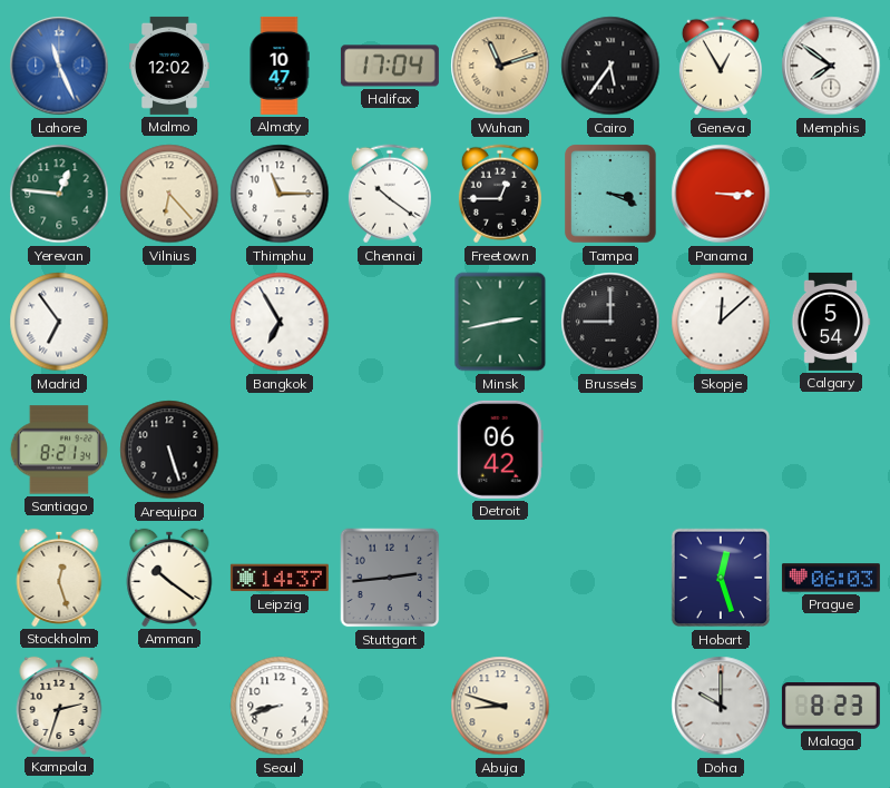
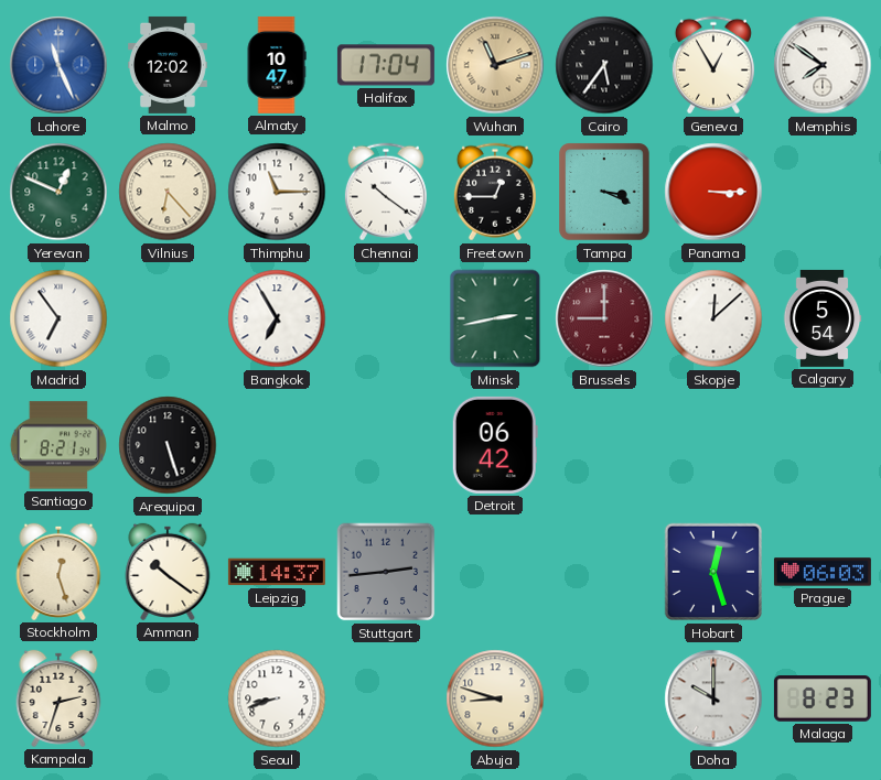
Yerevan: 12:46 -> 12:49 (58, 192)
Brussels dial: black -> burgundy (604, 318)
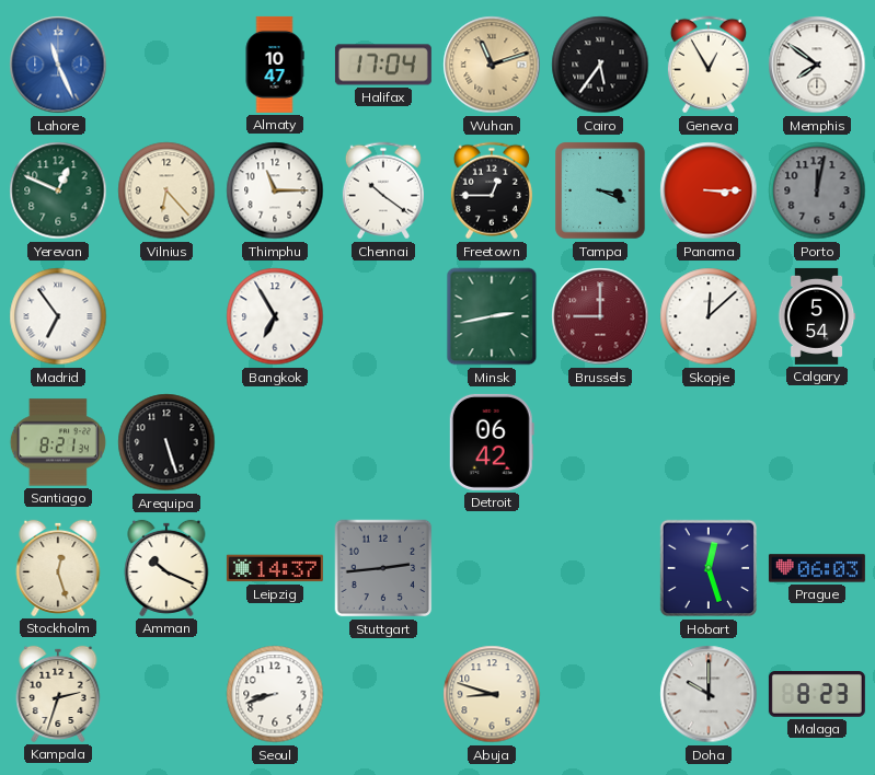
Malmo: 12:02 -> none (169, 65)
Porto: none -> 12:02 (817, 190)
Amman: 10:21 -> 10:19 (166, 568)
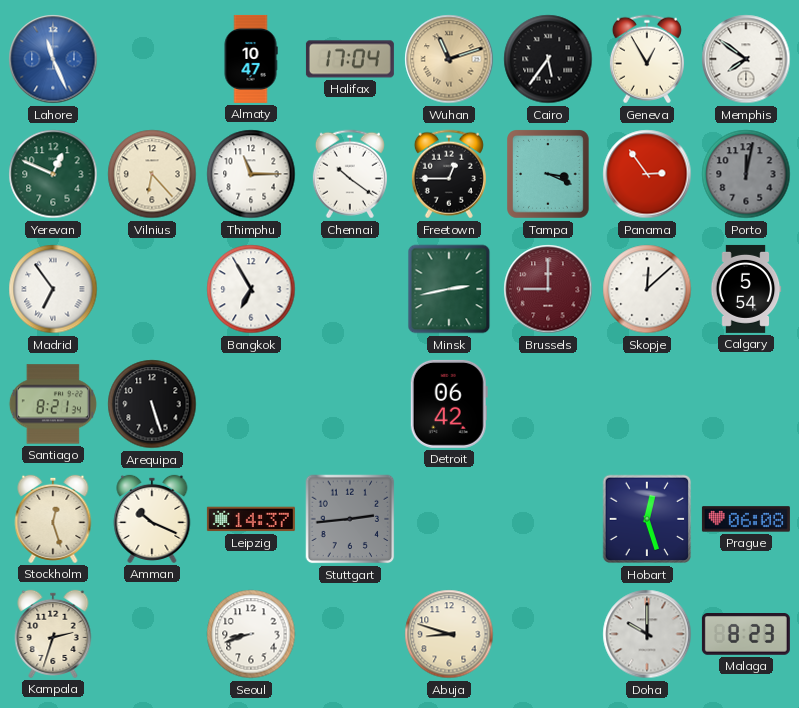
Panama: 3:15 -> 2:54 (647, 174)
Prague: 06:03 -> 06:08 (746, 519)
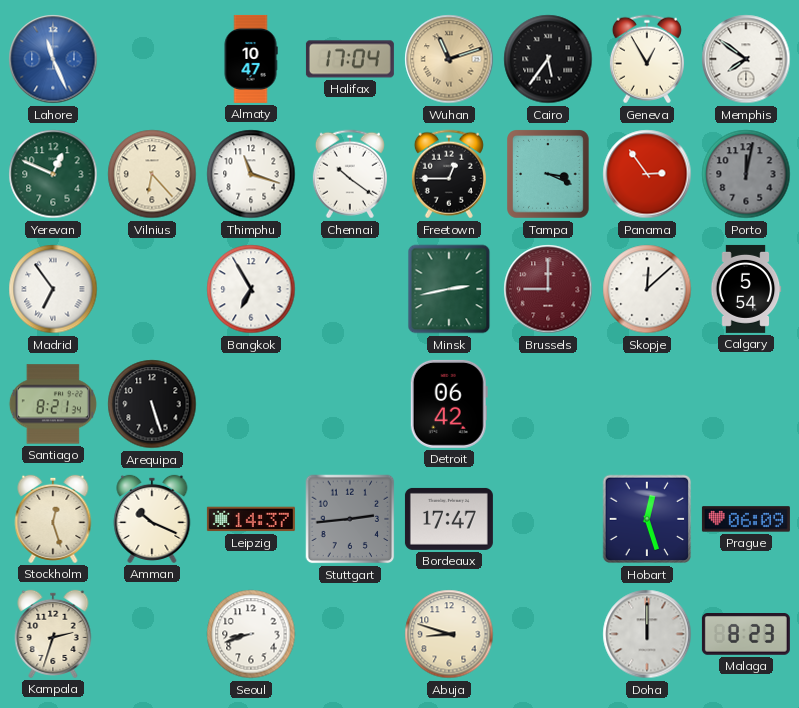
Thimphu: 11:15 -> 11:18 (251, 174)
Bordeaux: none -> 17:47 (449, 519)
Prague: 06:08 -> 06:09 (746, 519)
Doha: 10:00 -> 12:00 (647, 634)
